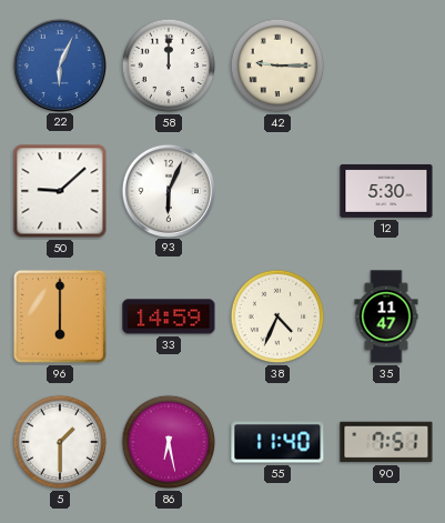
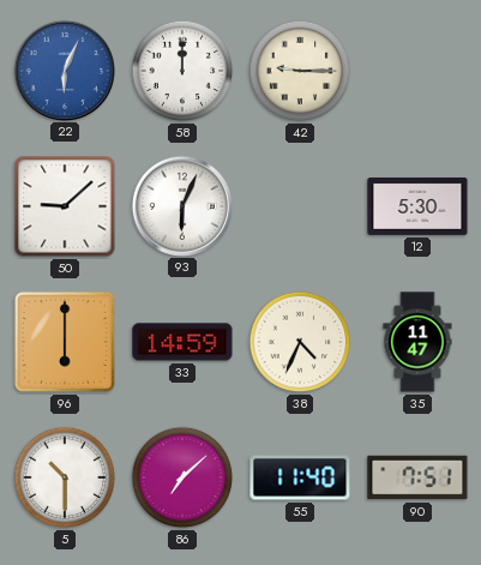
5: 1:30 -> 10:30 (65, 477)
86: 6:28 -> 7:08 (182, 477)
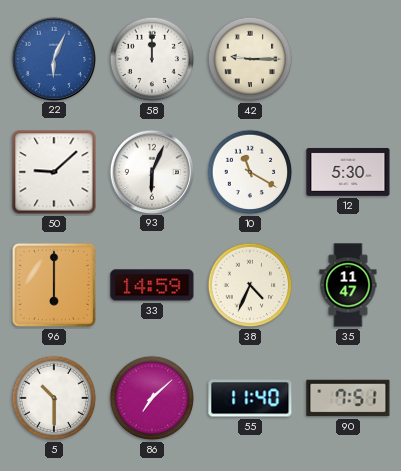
10: none -> 11:20 (250, 172)
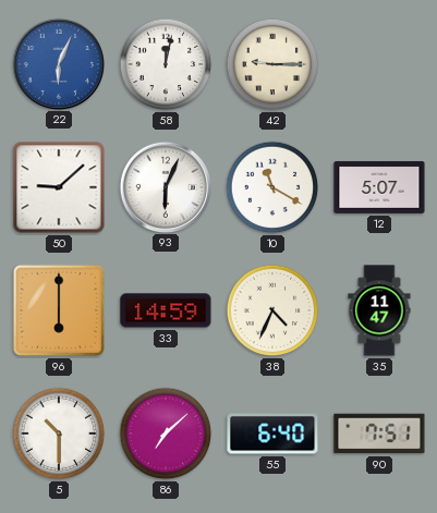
58: 12:00 -> 12:02 (166, 64)
12: 5:30 -> 5:07 (379, 187)
55: 11:40 -> 6:40 (272, 433)
